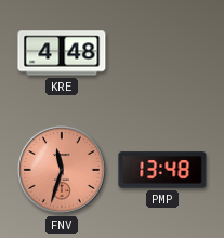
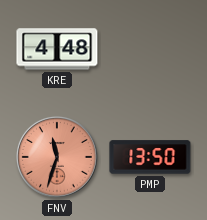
PMP: 13:48 -> 13:50 (150, 157)
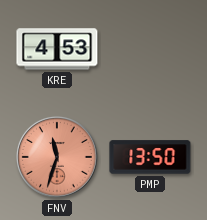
KRE: 4:48 -> 4:53 (57, 49)
